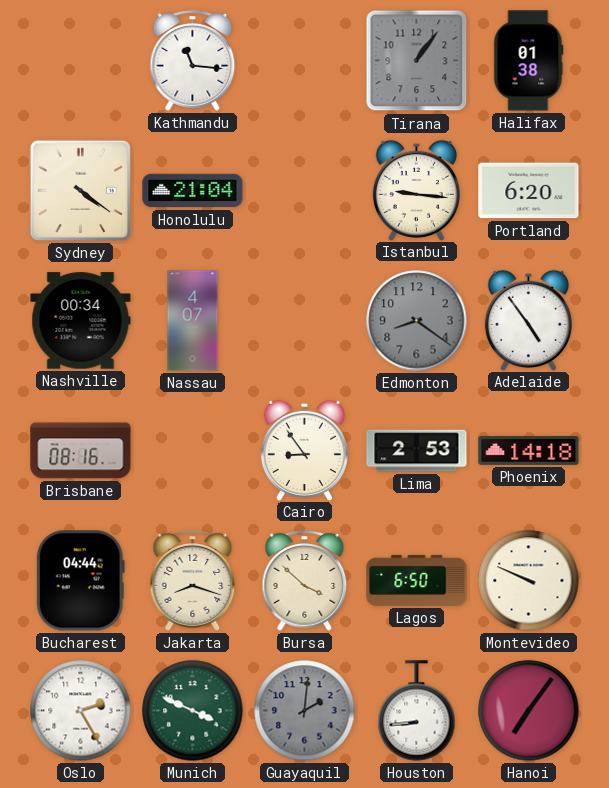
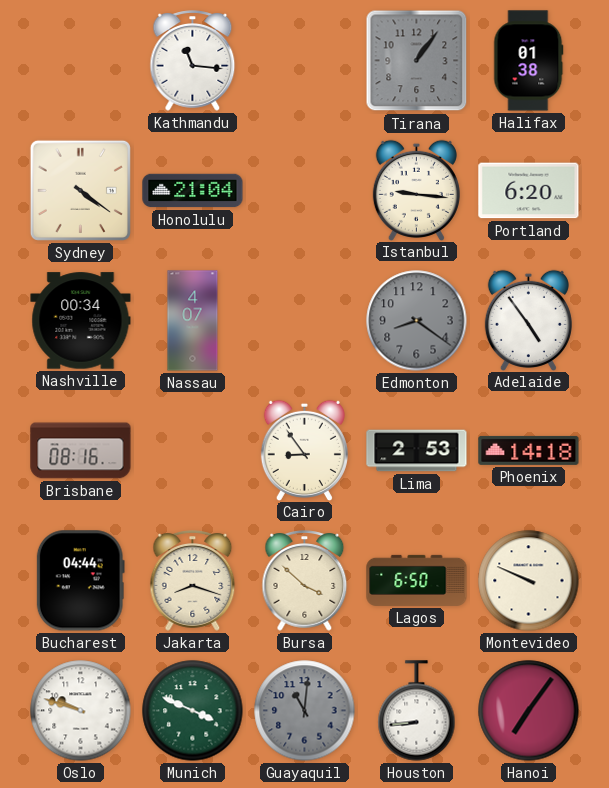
Oslo: 2:25 -> 9:48 (81, 711)
Guayaquil: 2:01 -> 11:01 (305, 711)
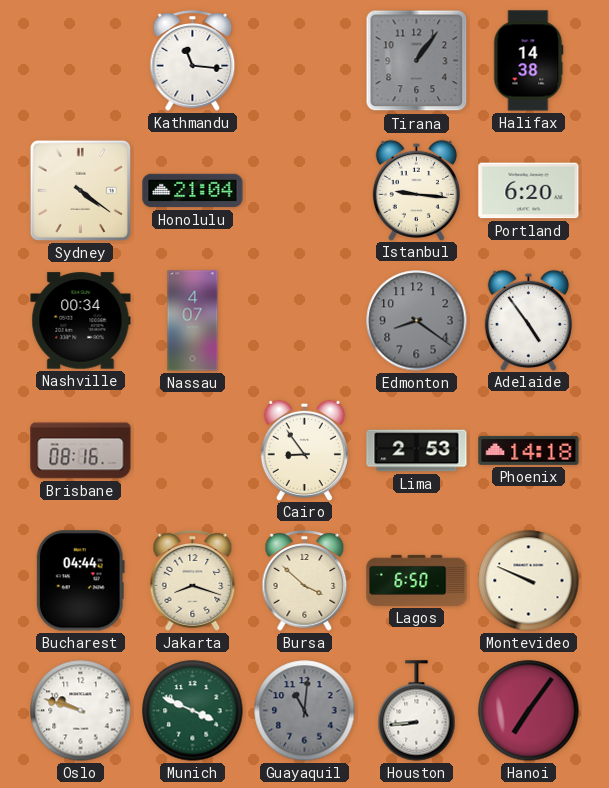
Halifax: 01:38 -> 14:38 (529, 61)
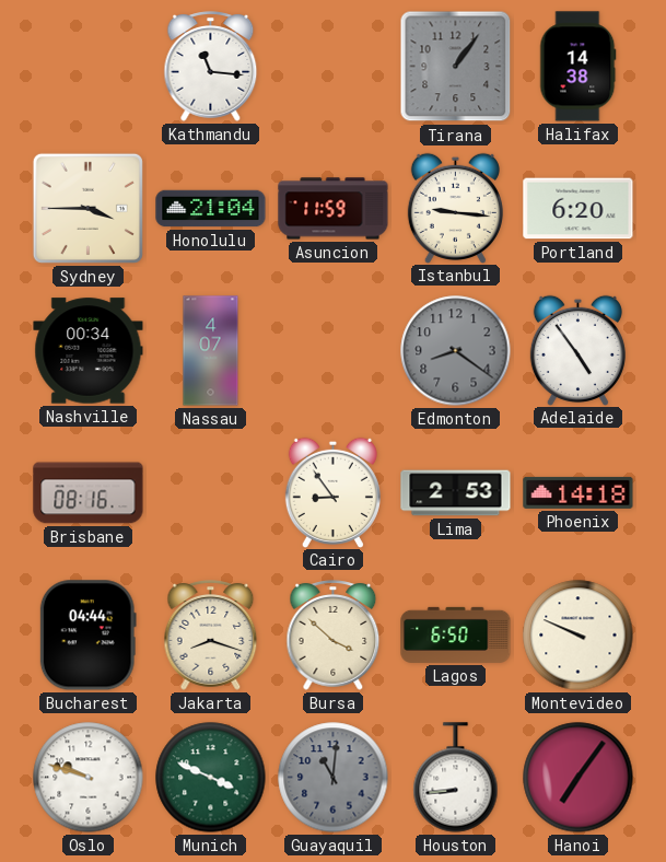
Sydney: 4:21 -> 3:45 (87, 208)
Asuncion: none -> 11:59 (334, 209)
